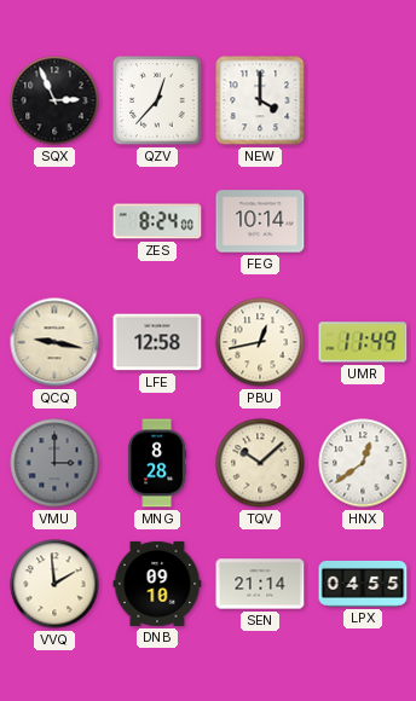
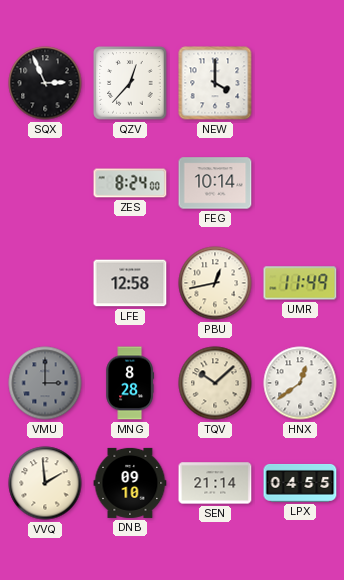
QCQ: 9:17 -> none (54, 342)
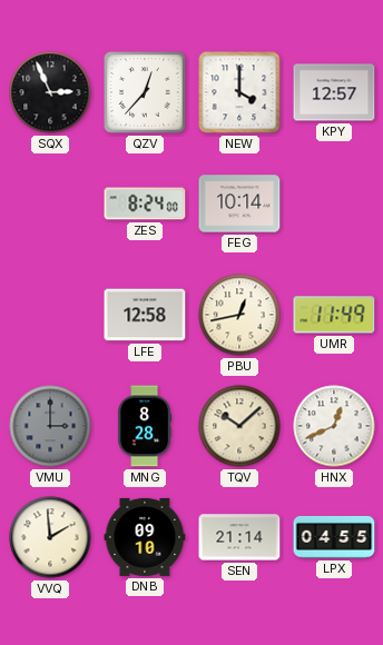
KPY: none -> 12:57 (334, 92)
HNX: 12:39 -> 12:41 (334, 426)
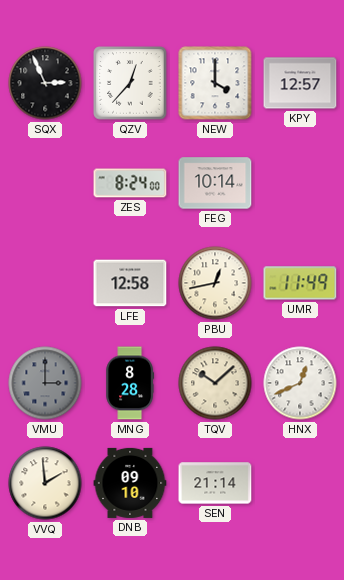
LPX: 04:55 -> none (334, 537)
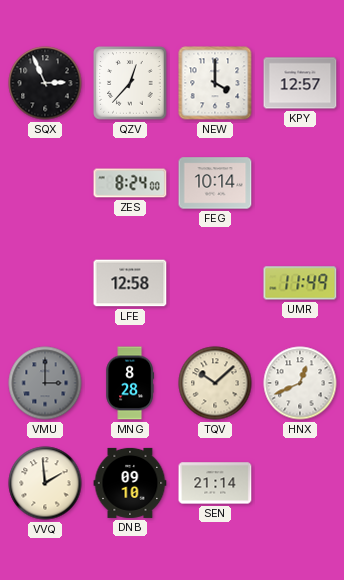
PBU: 12:43 -> none (215, 283)
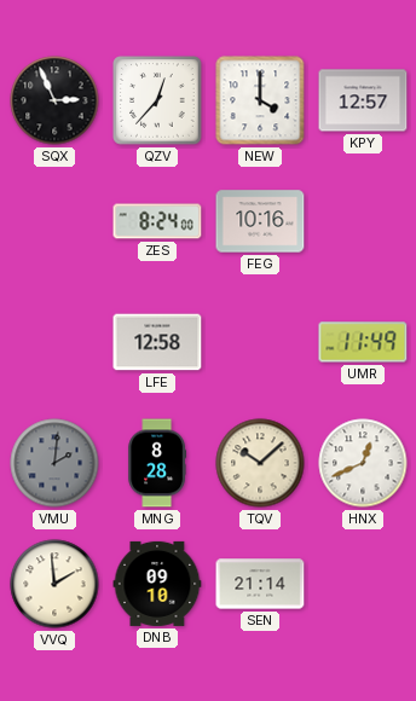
FEG: 10:14 -> 10:16 (260, 221)
VMU: 3:00 -> 2:01 (54, 463)
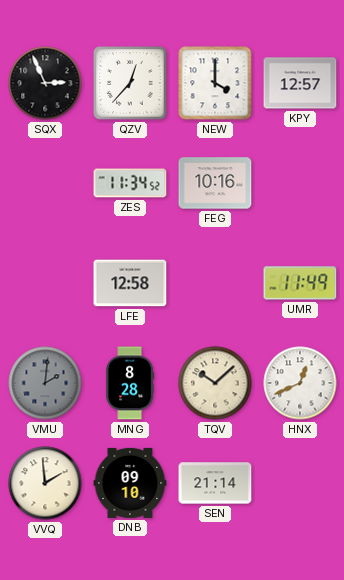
ZES: 8:24 -> 11:34 (130, 183)
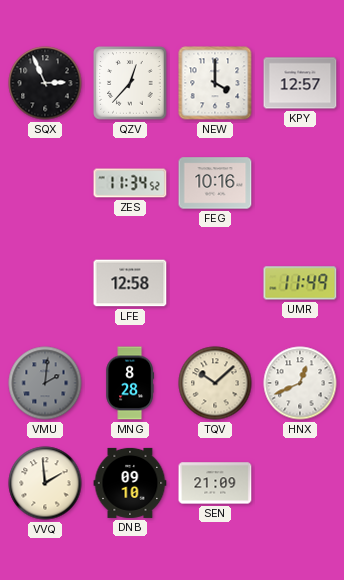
SEN: 21:14 -> 21:09 (215, 483)
